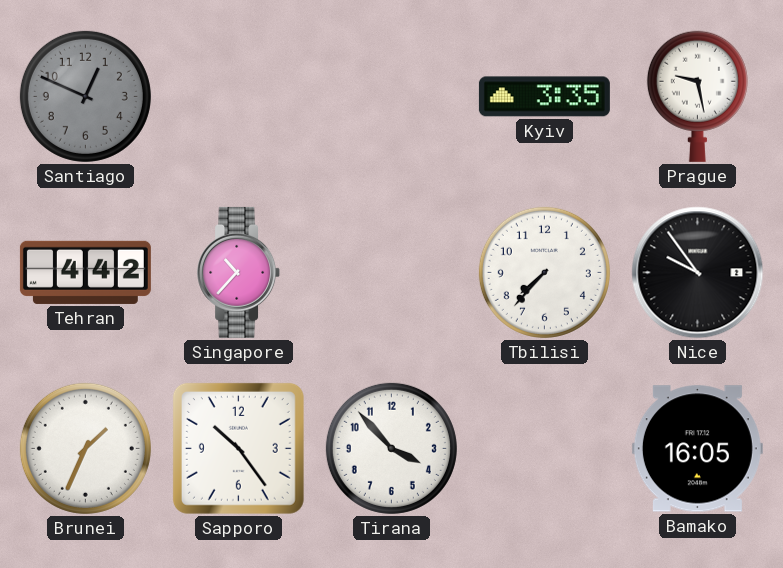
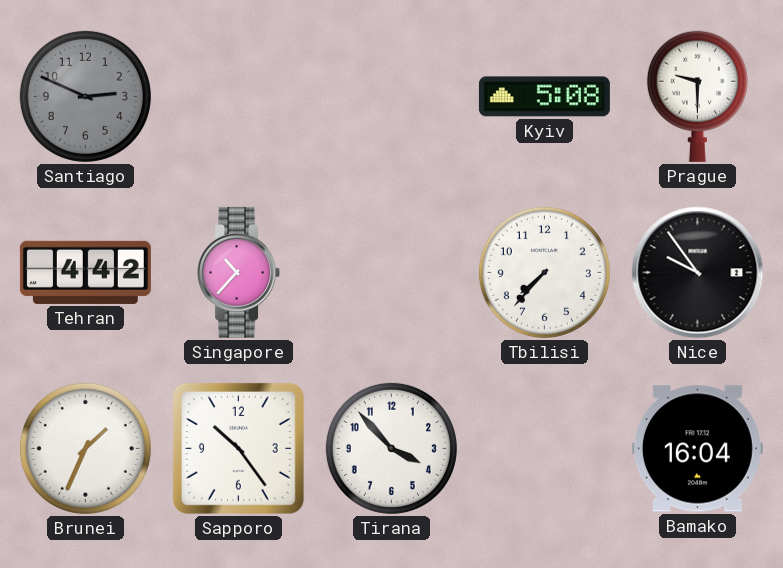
Santiago: 12:49 -> 2:49 (85, 96)
Kyiv: 3:35 -> 5:08 (544, 97)
Prague: 9:28 -> 9:30 (697, 96)
Bamako: 16:05 -> 16:04 (697, 449)
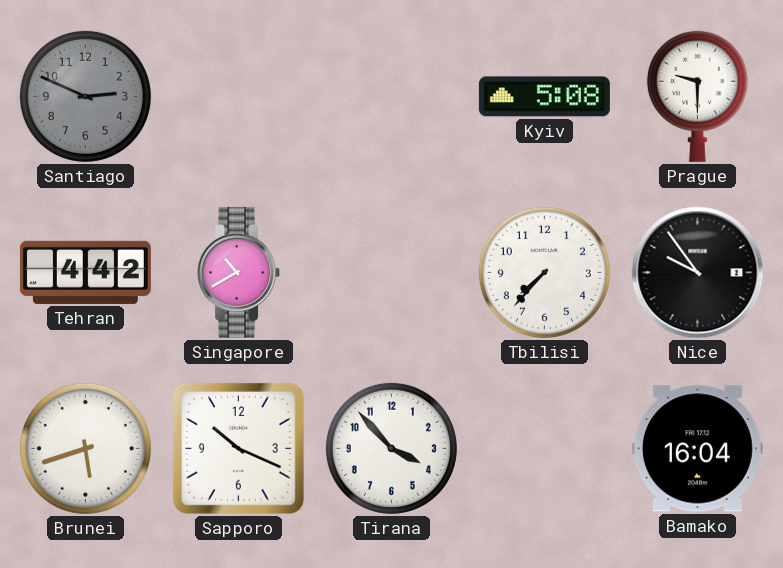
Singapore: 10:37 -> 10:40 (239, 272)
Brunei: 1:34 -> 5:42 (85, 448)
Sapporo: 10:24 -> 10:19 (238, 448)
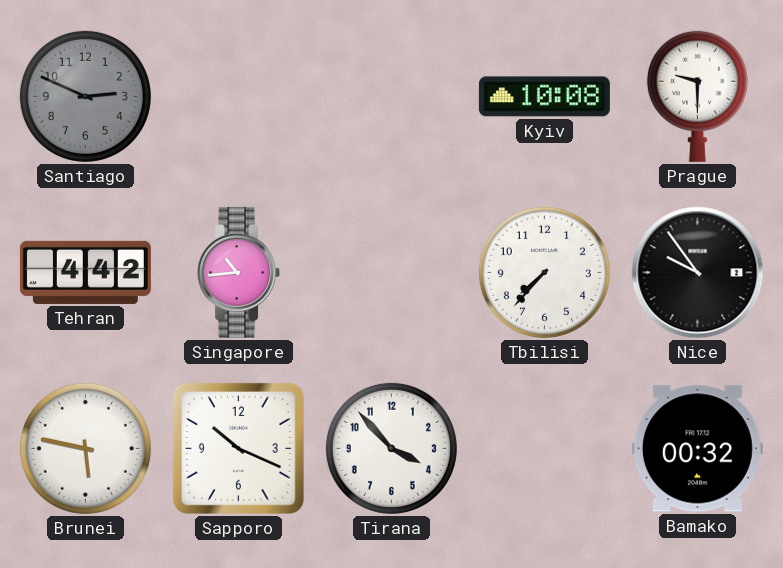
Kyiv: 5:08 -> 10:08 (544, 97)
Singapore: 10:40 -> 10:44 (239, 272)
Brunei: 5:42 -> 5:47 (85, 448)
Bamako: 16:04 -> 00:32 (697, 449)
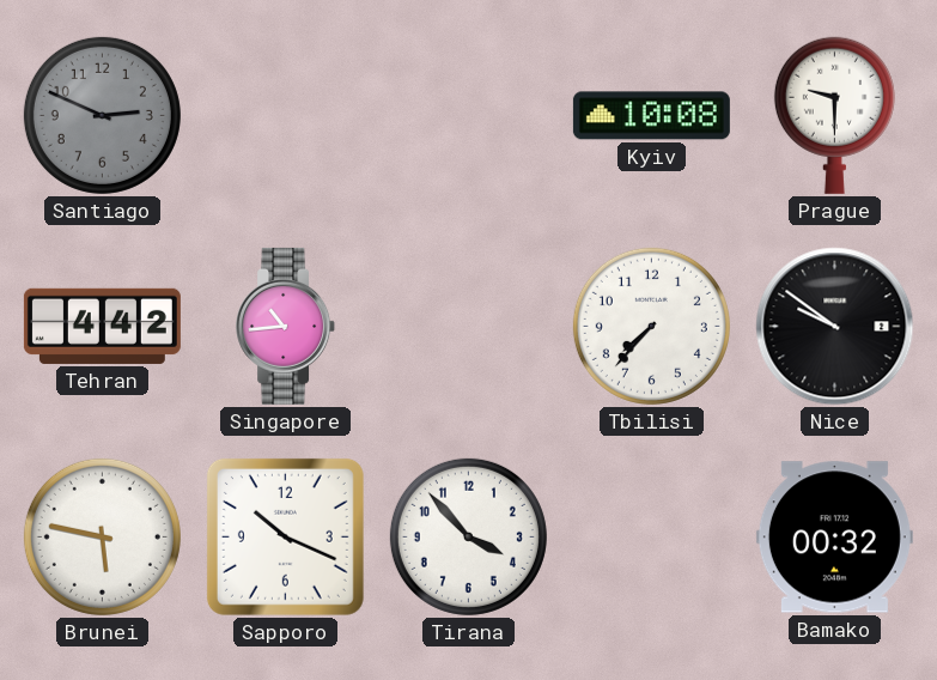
Nice: 9:54 -> 9:51 (835, 327)
